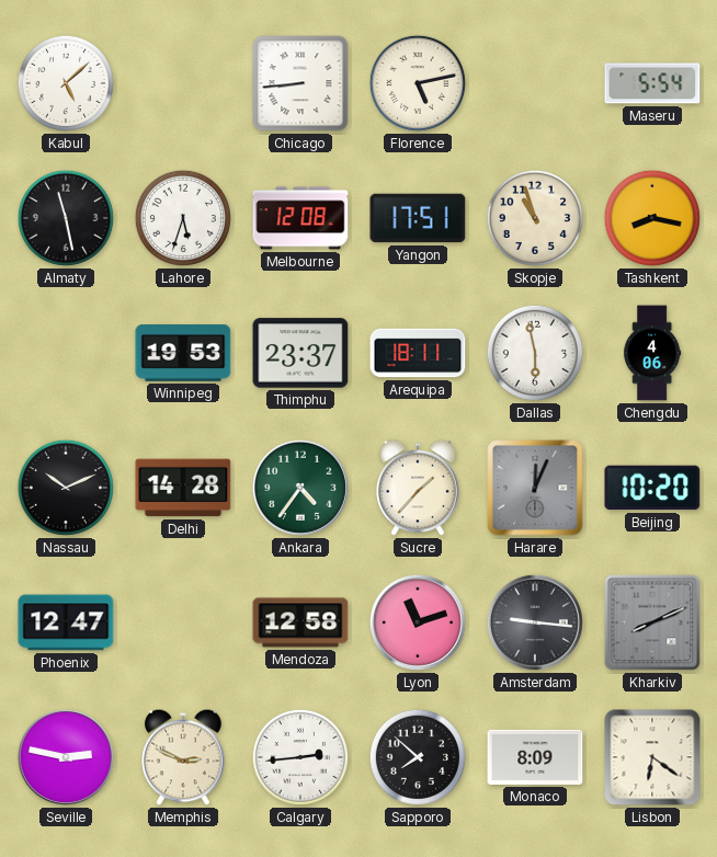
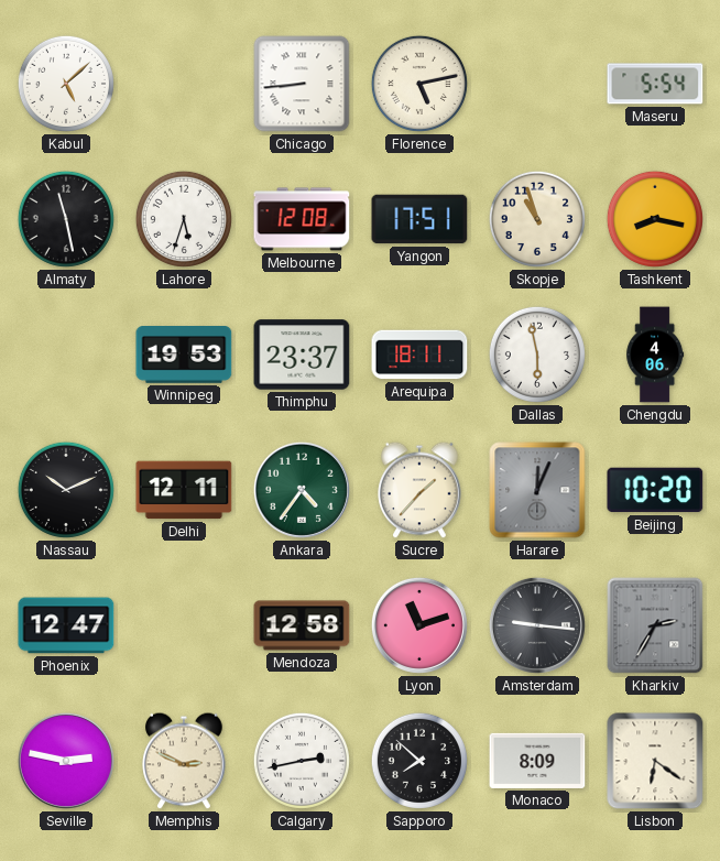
Delhi: 14:28 -> 12:11 (184, 490)
Kharkiv: 8:11 -> 2:35 (655, 625)
Calgary: 2:44 -> 2:43 (302, 761)
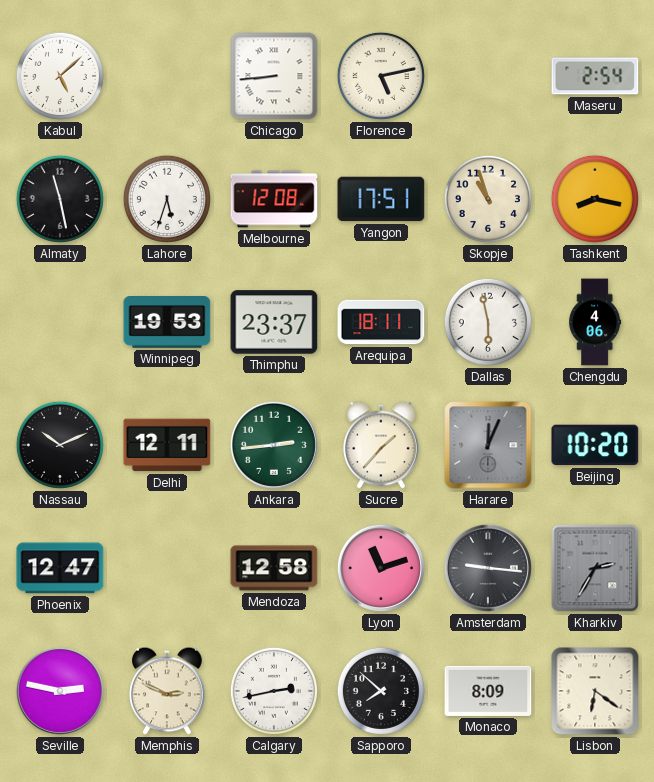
Maseru: 5:54 -> 2:54 (595, 76)
Ankara: 4:36 -> 2:44 (274, 445)
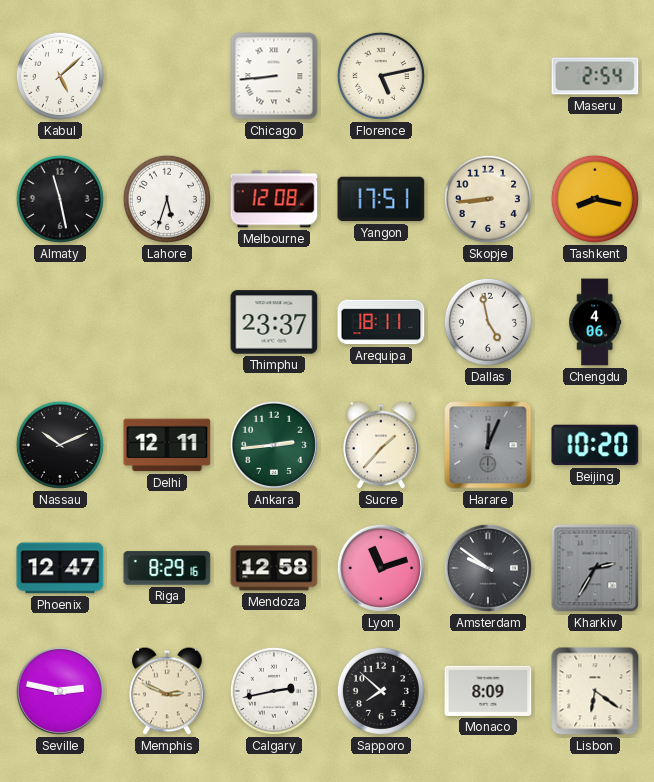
Skopje: 10:57 -> 8:44 (488, 199)
Winnipeg: 19:53 -> none (167, 323)
Dallas: 5:58 -> 4:58 (488, 322)
Riga: none -> 8:29 (167, 568)
Amsterdam: 9:16 -> 9:51 (488, 568)
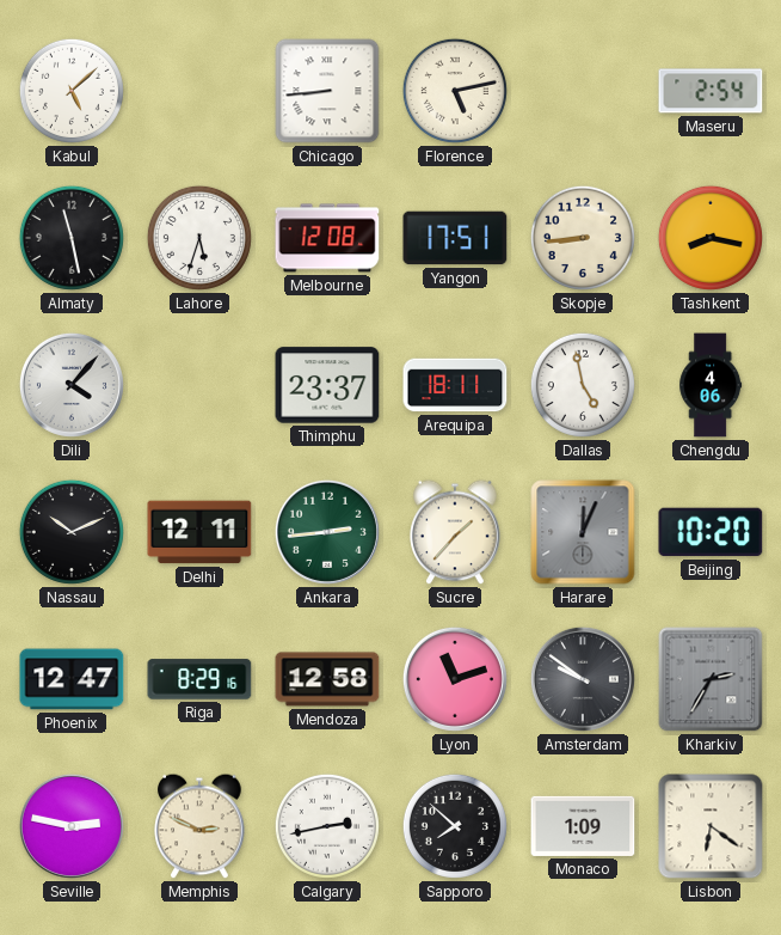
Dili: none -> 4:07 (72, 385)
Monaco: 8:09 -> 1:09 (583, 826)
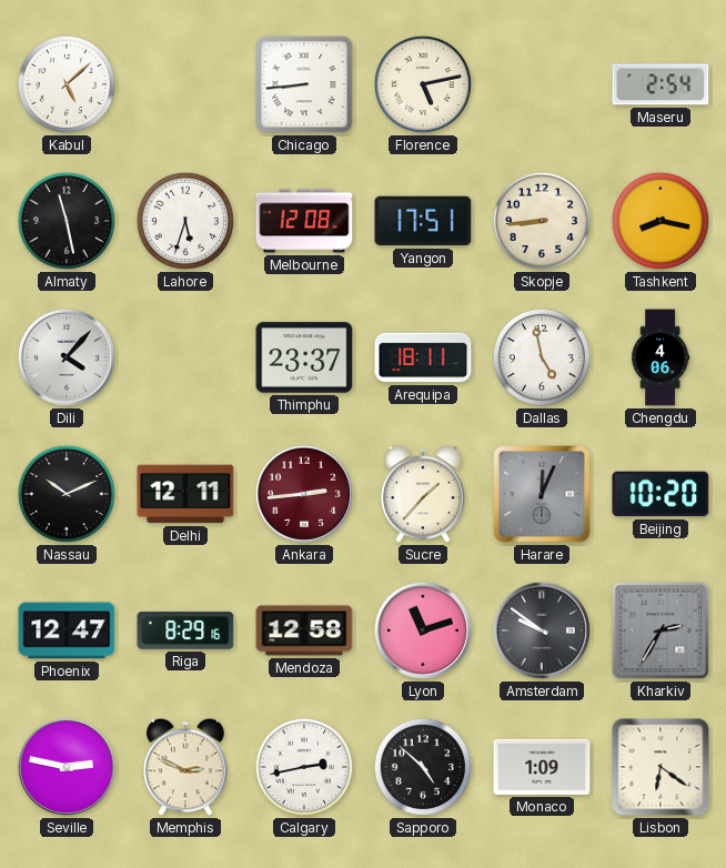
Ankara dial: green -> burgundy (304, 494)
Sapporo: 7:52 -> 4:52 (423, 767)
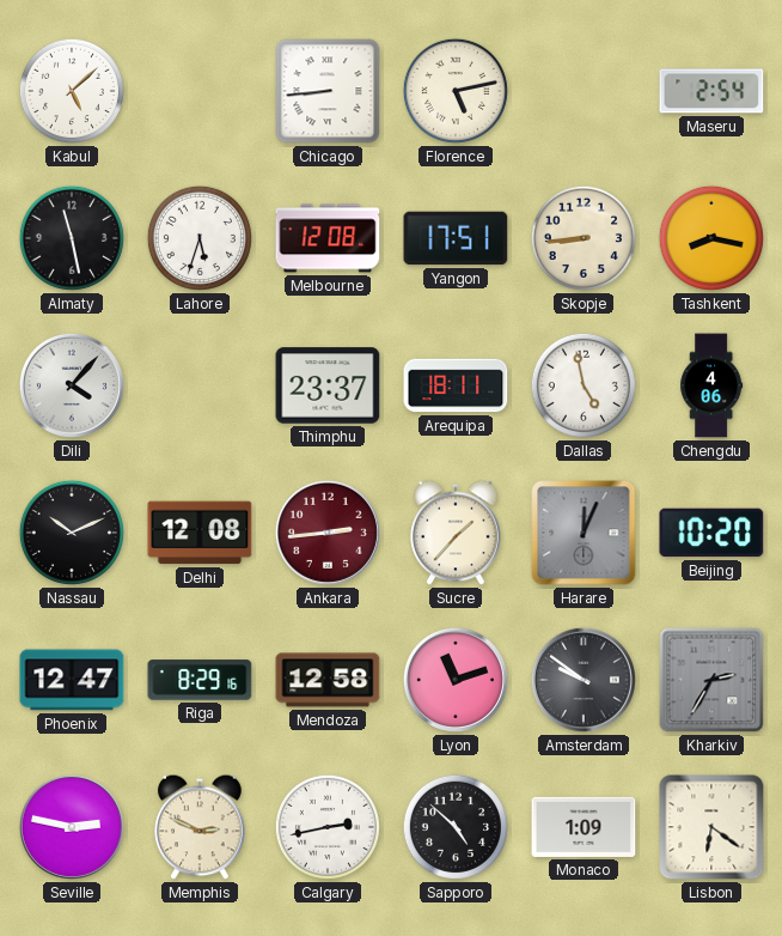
Delhi: 12:11 -> 12:08 (200, 533)
